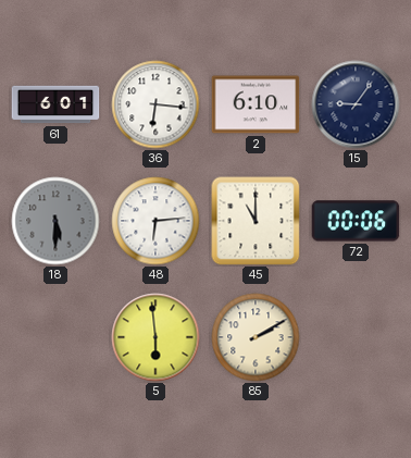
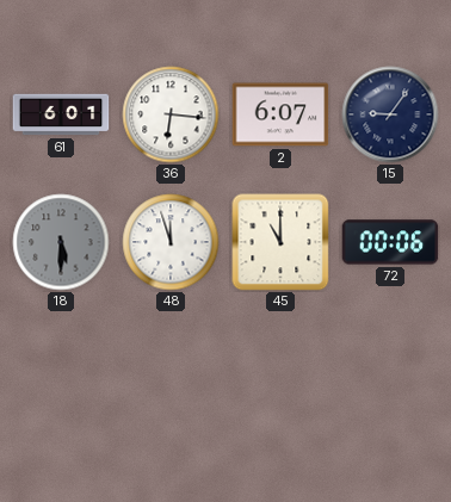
2: 6:10 -> 6:07 (280, 114)
48: 6:14 -> 11:57 (171, 242)
5: 5:59 -> none (155, 337)
85: 2:10 -> none (256, 337)
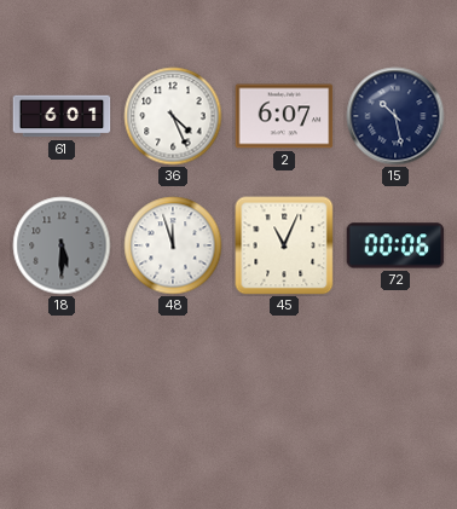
36: 6:16 -> 4:26 (173, 116)
15: 9:06 -> 10:28 (395, 116)
45: 11:00 -> 11:04 (284, 245)
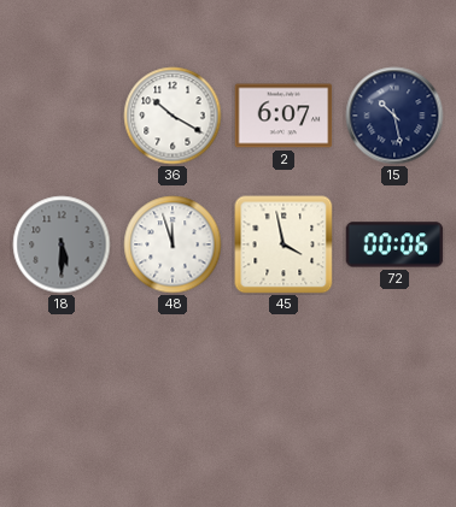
61: 6:01 -> none (62, 116)
36: 4:26 -> 10:20 (173, 116)
45: 11:04 -> 3:58 (283, 244)
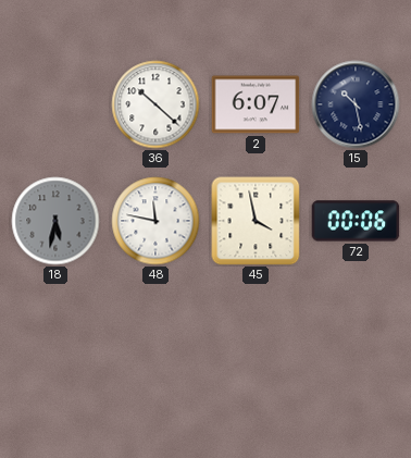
36: 10:20 -> 10:22 (155, 104)
18: 5:30 -> 5:32 (55, 221)
48: 11:57 -> 11:47 (155, 221)
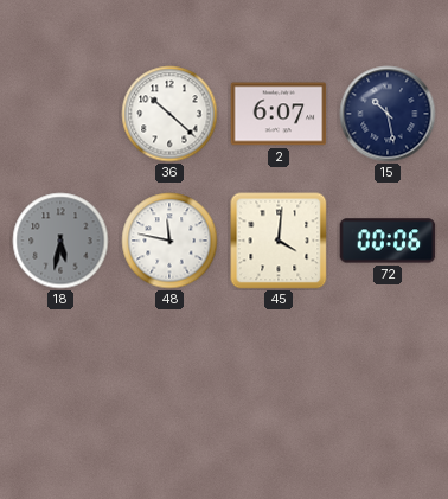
45: 3:58 -> 4:01 (279, 241)
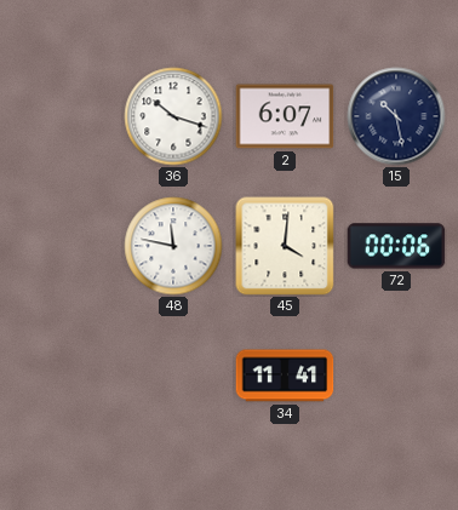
36: 10:22 -> 10:18 (173, 116)
18: 5:32 -> none (60, 241)
34: none -> 11:41 (285, 376)
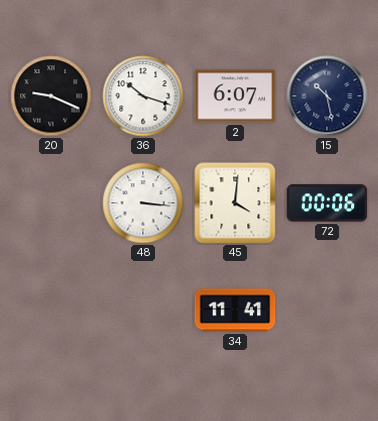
20: none -> 9:19 (51, 96)
48: 11:47 -> 3:16 (143, 203)
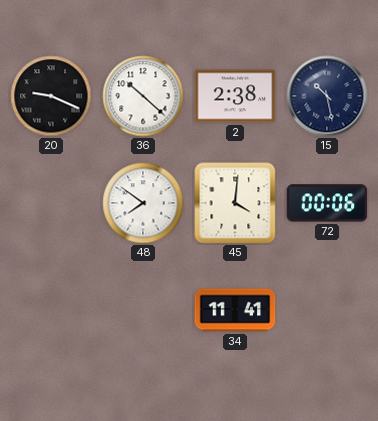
36: 10:18 -> 10:22 (143, 96)
2: 6:07 -> 2:38 (235, 96)
48: 3:16 -> 7:51 (143, 203)
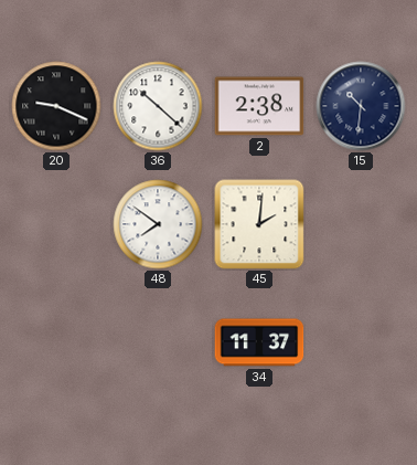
15: 10:28 -> 10:31 (361, 106)
45: 4:01 -> 2:01 (259, 224)
72: 00:06 -> none (327, 203)
34: 11:41 -> 11:37 (259, 342)
